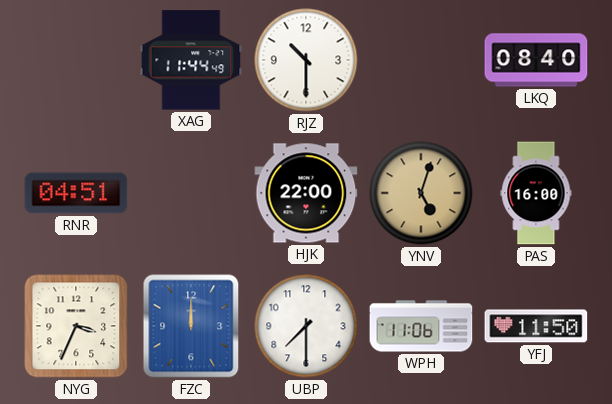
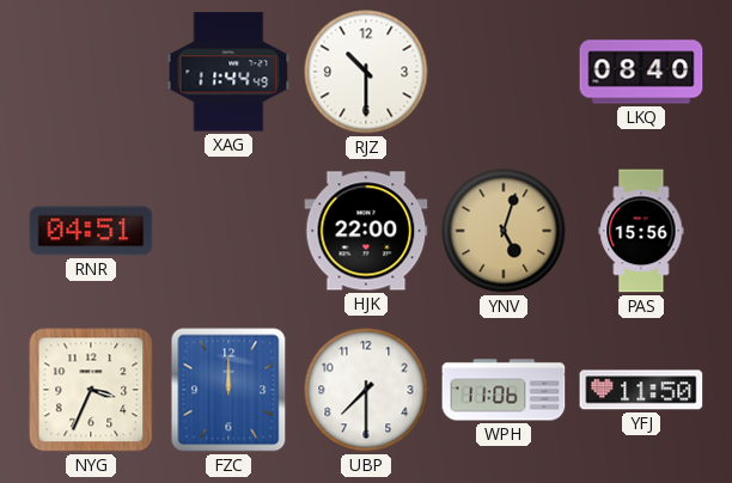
PAS: 16:00 -> 15:56 (641, 231)
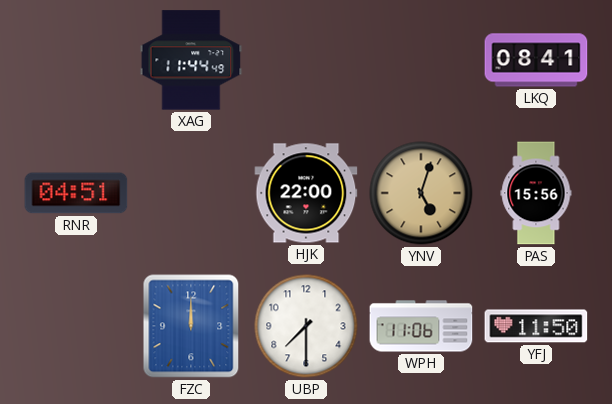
RJZ: 10:30 -> none (366, 72)
LKQ: 08:40 -> 08:41 (536, 60)
NYG: 3:34 -> none (91, 390)
